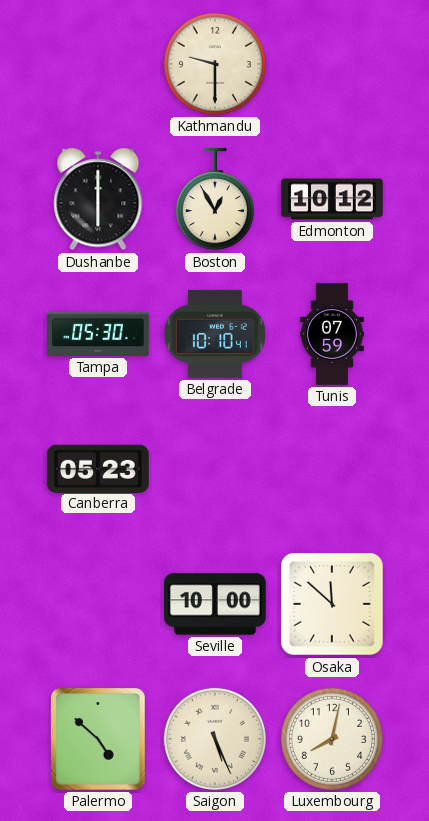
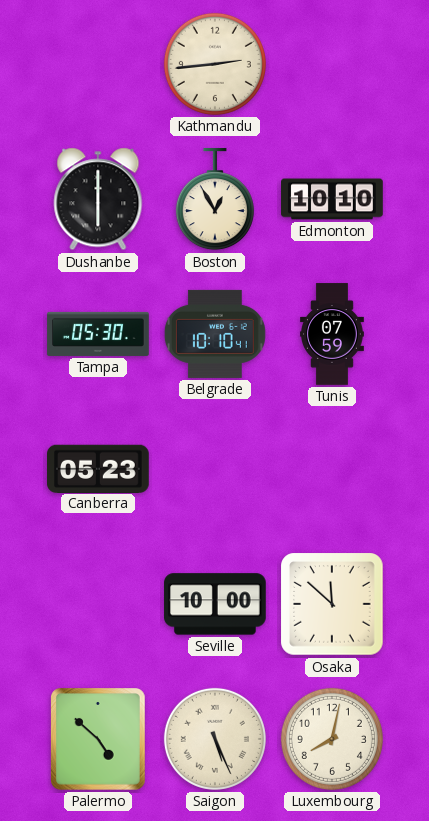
Kathmandu: 9:30 -> 2:44 (215, 64)
Edmonton: 10:12 -> 10:10 (332, 199)
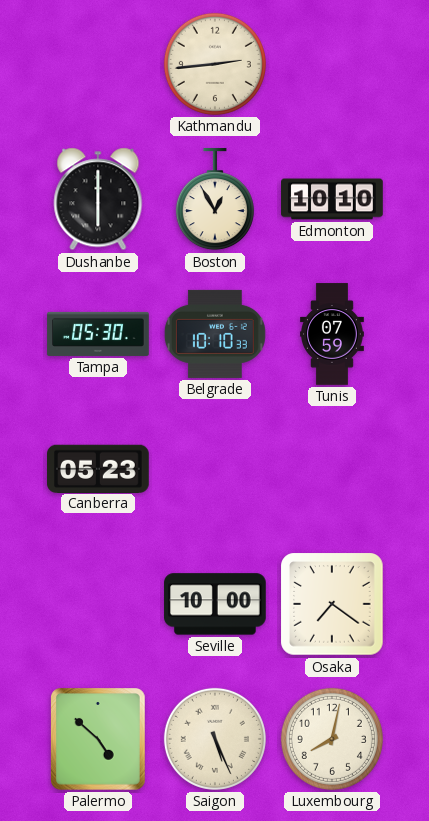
Belgrade: 10:10:41 -> 10:10:33 (215, 334)
Osaka: 11:52 -> 7:21 (332, 604)
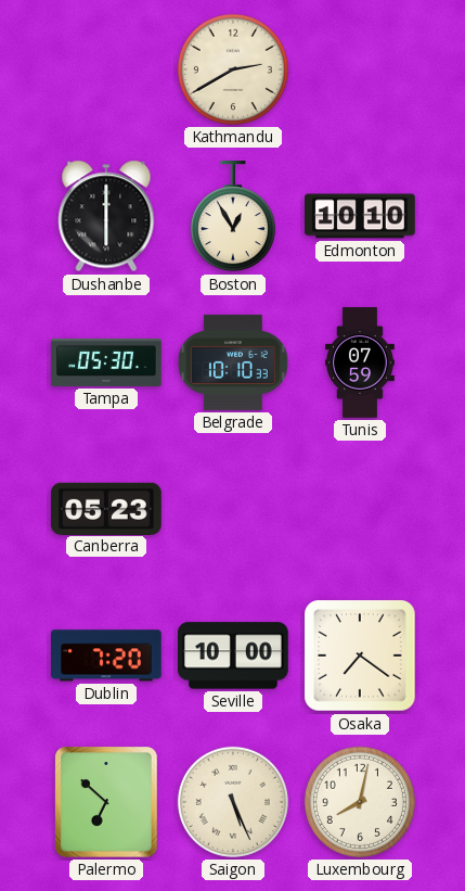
Kathmandu: 2:44 -> 2:40 (233, 69)
Dublin: none -> 7:20 (107, 655)
Palermo: 4:52 -> 6:52 (107, 803)
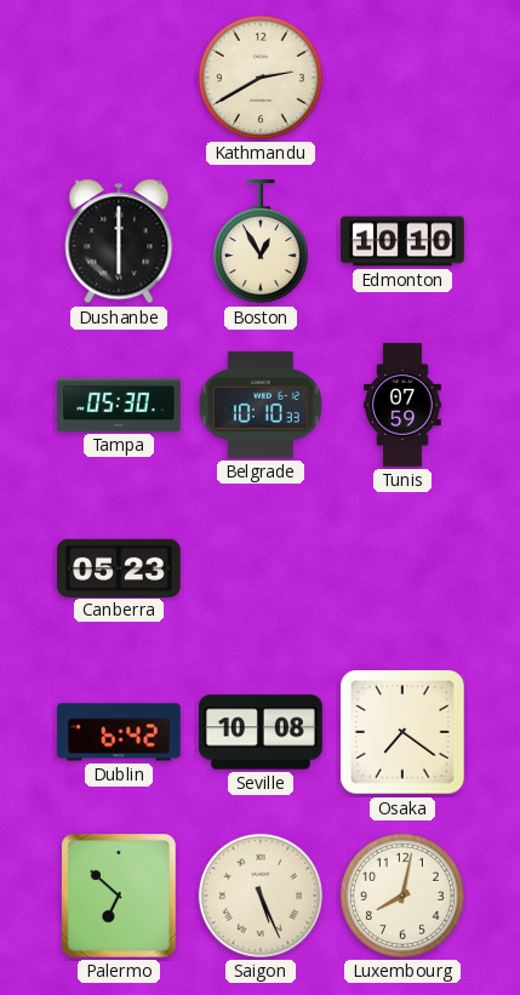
Dublin: 7:20 -> 6:42 (120, 732)
Seville: 10:00 -> 10:08 (261, 732)
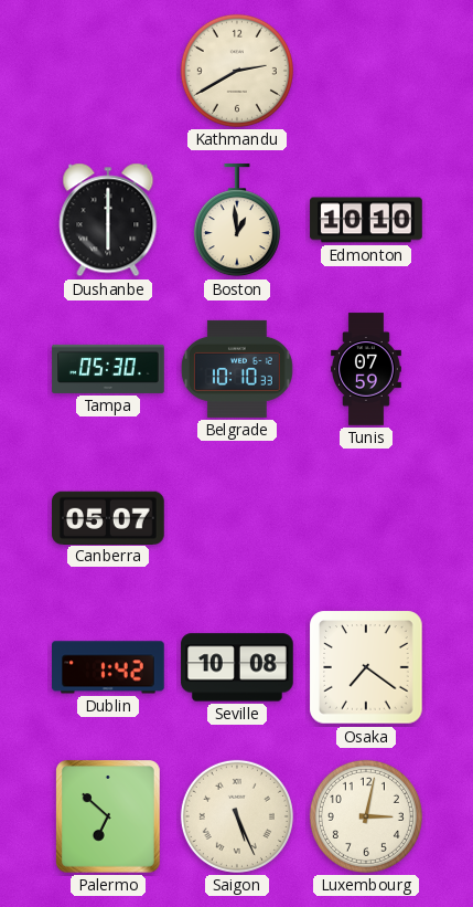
Boston: 12:55 -> 12:59 (237, 221)
Canberra: 05:23 -> 05:07 (109, 517)
Dublin: 6:42 -> 1:42 (109, 667)
Luxembourg: 8:02 -> 3:02 (366, 816)
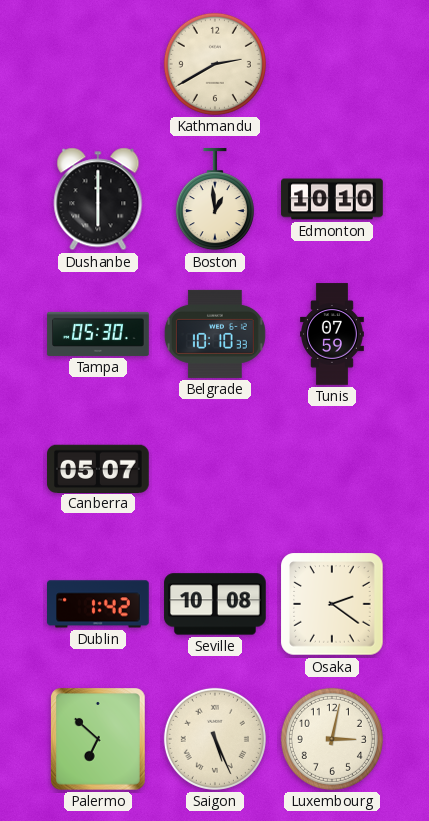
Osaka: 7:21 -> 2:21 (332, 604)
